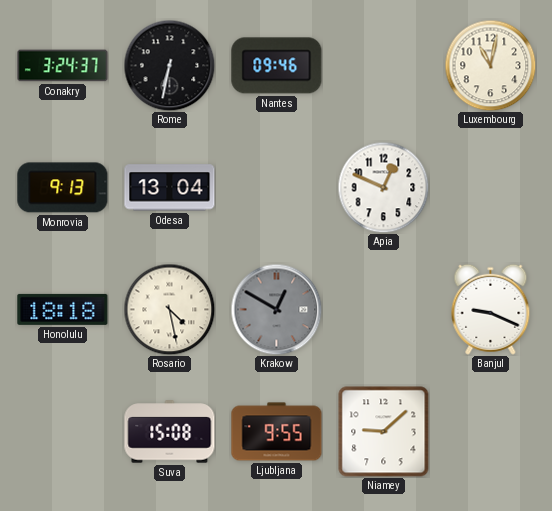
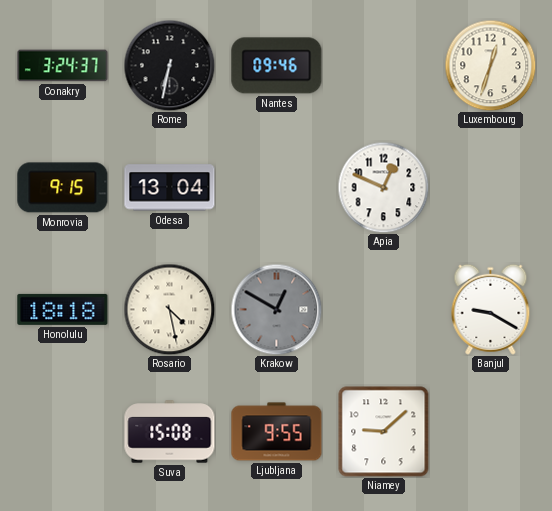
Luxembourg: 11:02 -> 12:33 (490, 65)
Monrovia: 9:13 -> 9:15 (63, 188)
Banjul: 9:19 -> 9:20 (491, 309)
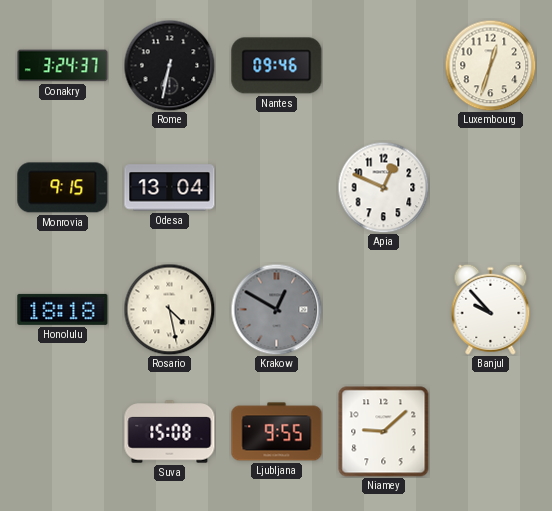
Banjul: 9:20 -> 9:53 (491, 309)
